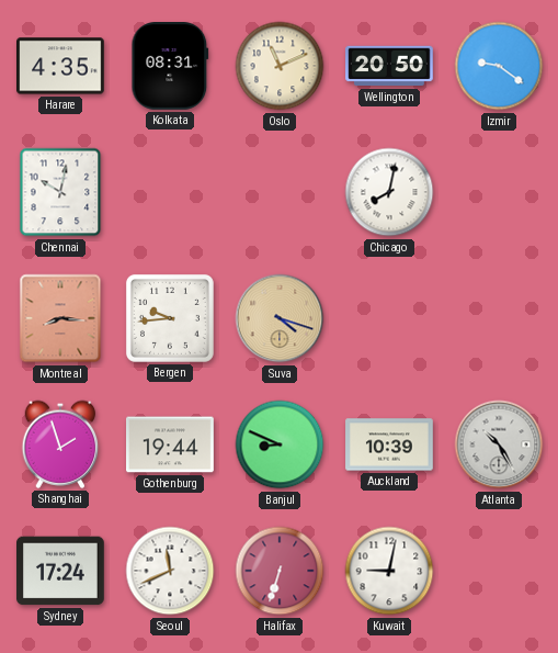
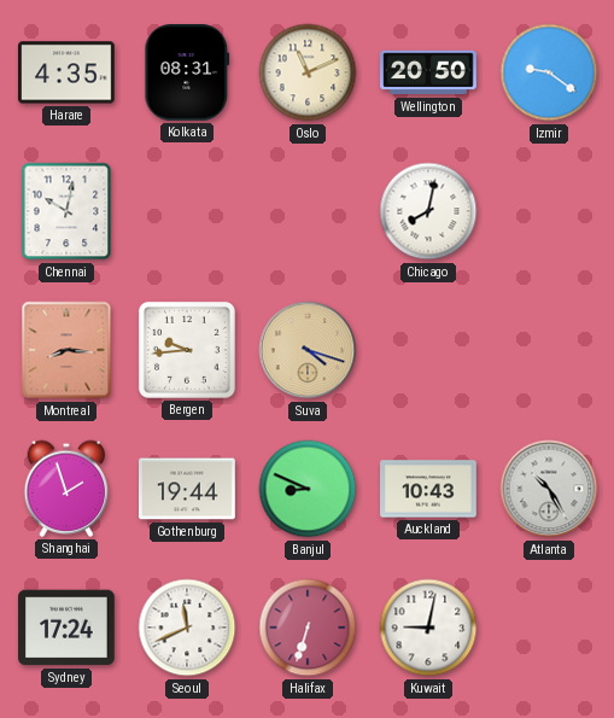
Auckland: 10:39 -> 10:43 (428, 489)
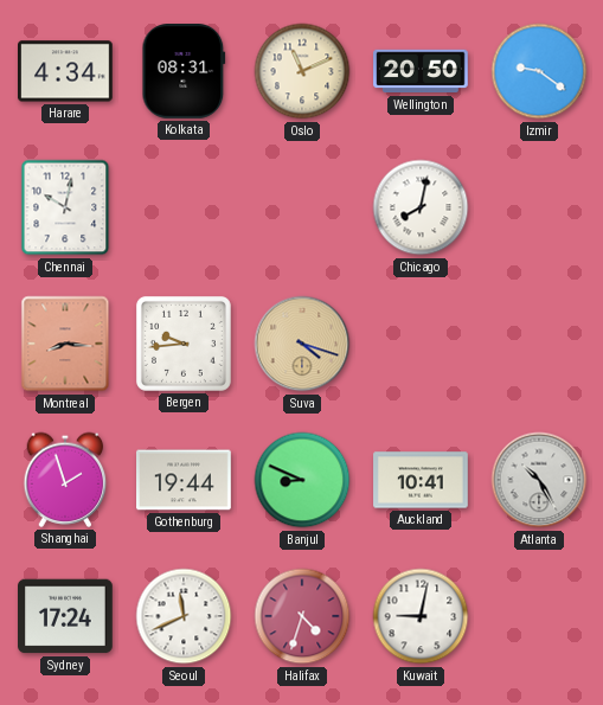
Harare: 4:35 -> 4:34 (66, 71)
Auckland: 10:43 -> 10:41 (421, 480)
Halifax: 6:33 -> 4:33 (302, 616)
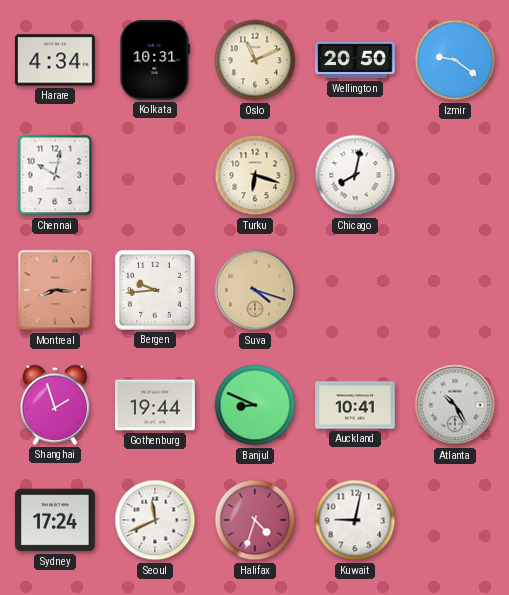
Kolkata: 08:31 -> 10:31 (155, 61)
Turku: none -> 6:18 (255, 175)
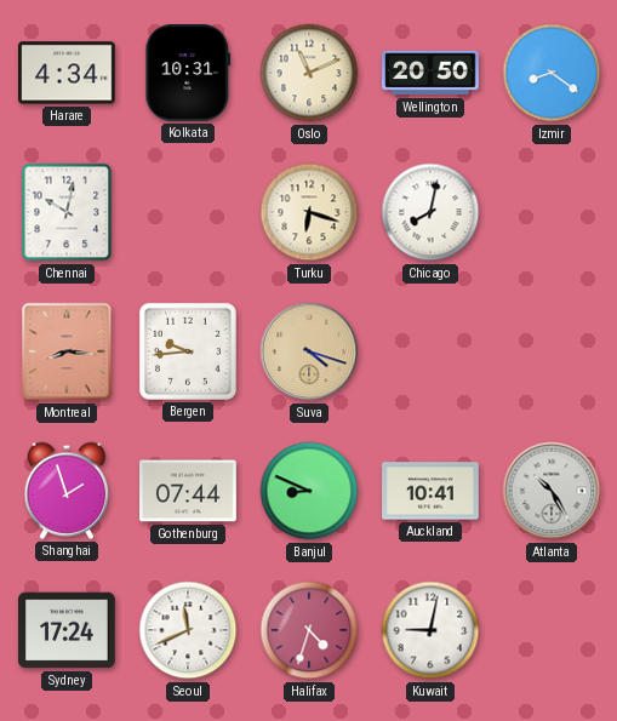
Izmir: 9:21 -> 8:21 (552, 73)
Gothenburg: 19:44 -> 07:44 (188, 491)
